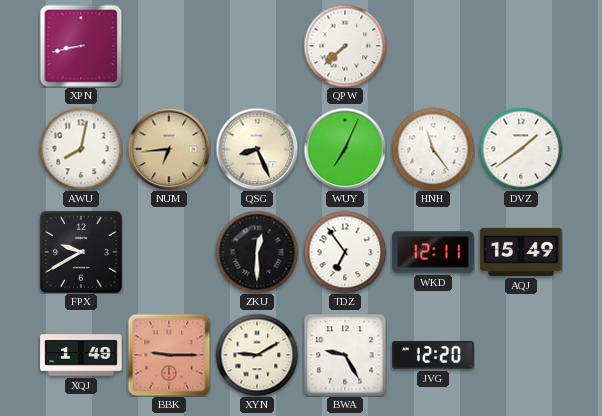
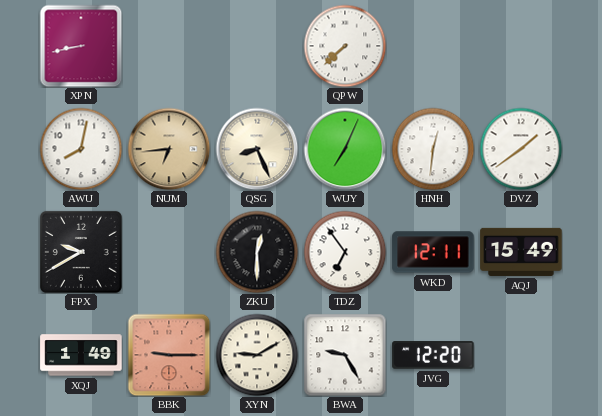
HNH: 11:24 -> 12:31 (433, 149)
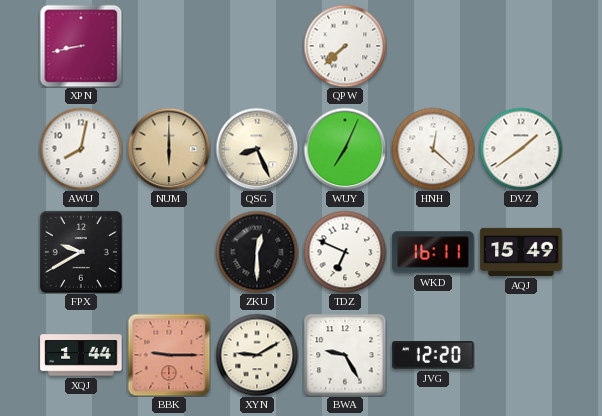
NUM: 6:44 -> 6:00 (169, 149)
HNH: 12:31 -> 12:22 (433, 149)
TDZ: 6:54 -> 6:49 (345, 252)
WKD: 12:11 -> 16:11 (433, 252)
XQJ: 1:49 -> 1:44 (81, 355)
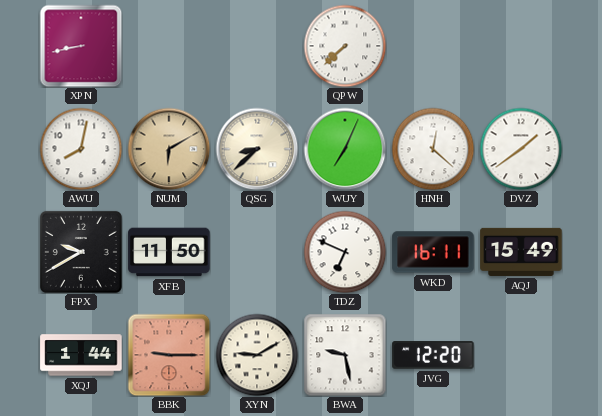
NUM: 6:00 -> 6:10 (169, 149)
QSG: 8:26 -> 8:38 (257, 149)
XFB: none -> 11:50 (169, 252)
ZKU: 12:30 -> none (257, 252)
BWA: 9:25 -> 9:28 (345, 355)
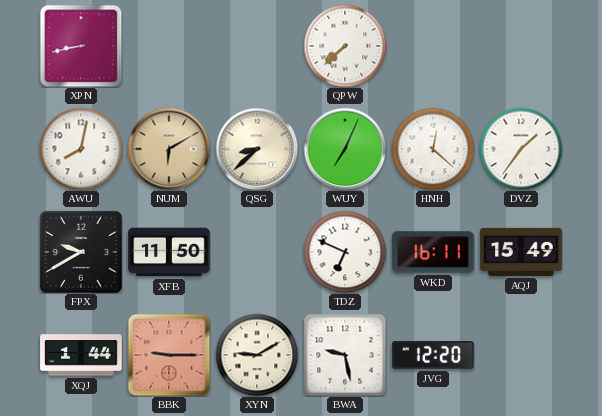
DVZ: 1:39 -> 1:36 (521, 149)
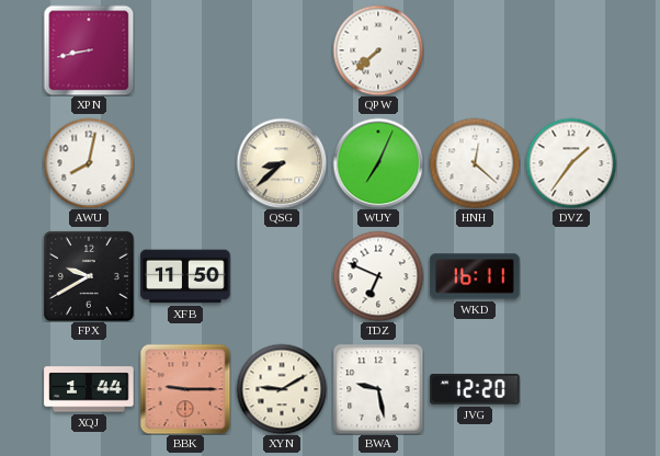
NUM: 6:10 -> none (169, 149)
AQJ: 15:49 -> none (521, 252)
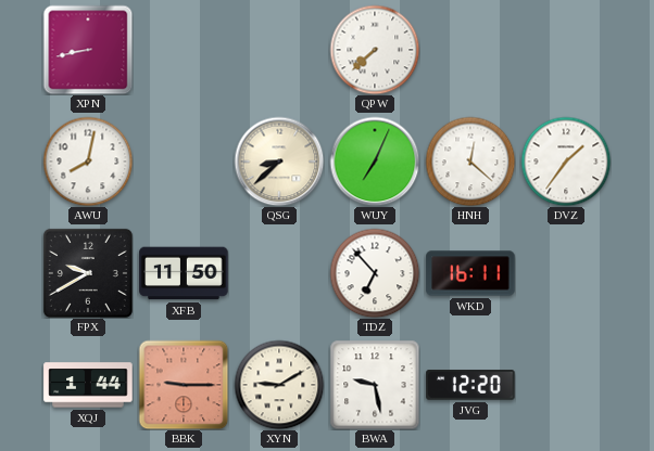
TDZ: 6:49 -> 6:53 (375, 273)
